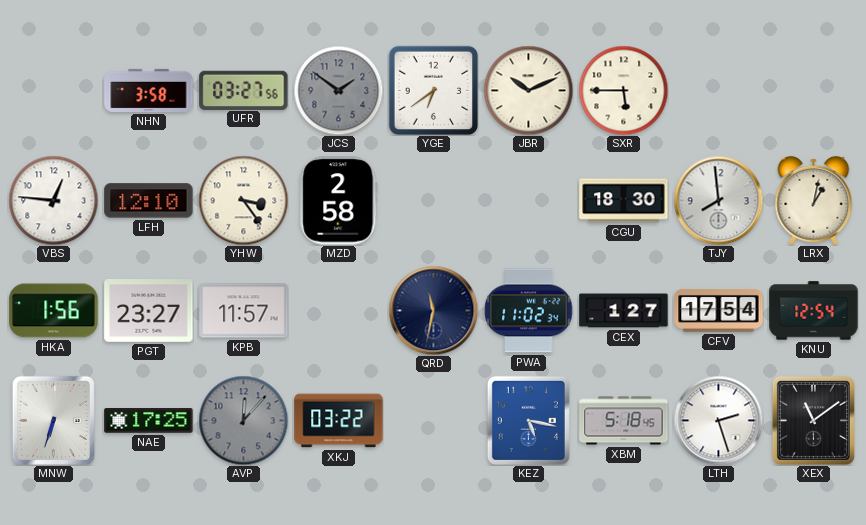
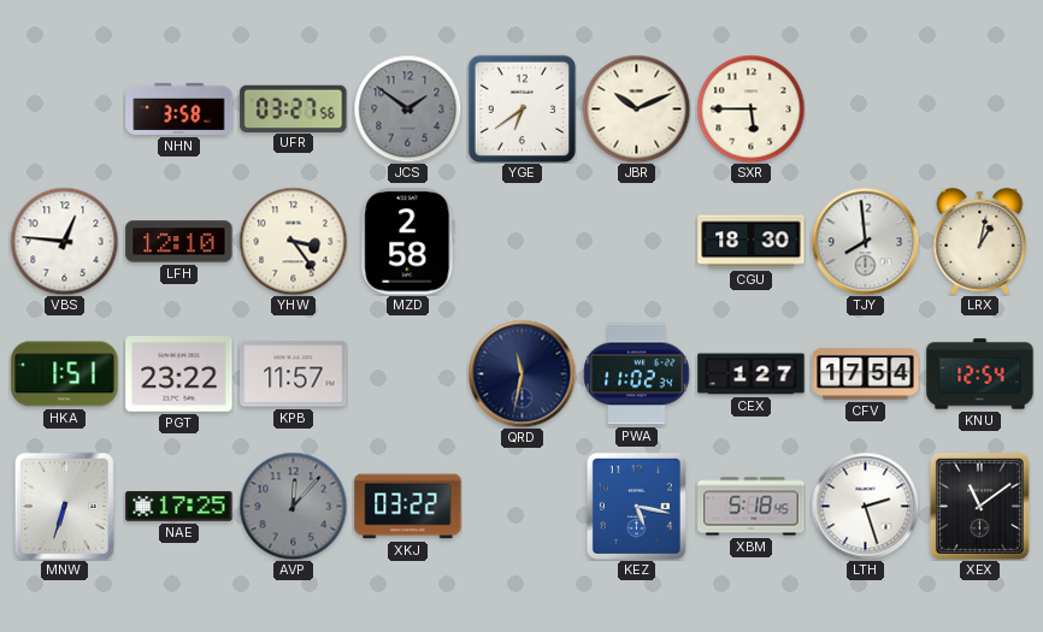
HKA: 1:56 -> 1:51 (65, 374)
PGT: 23:27 -> 23:22 (179, 374)
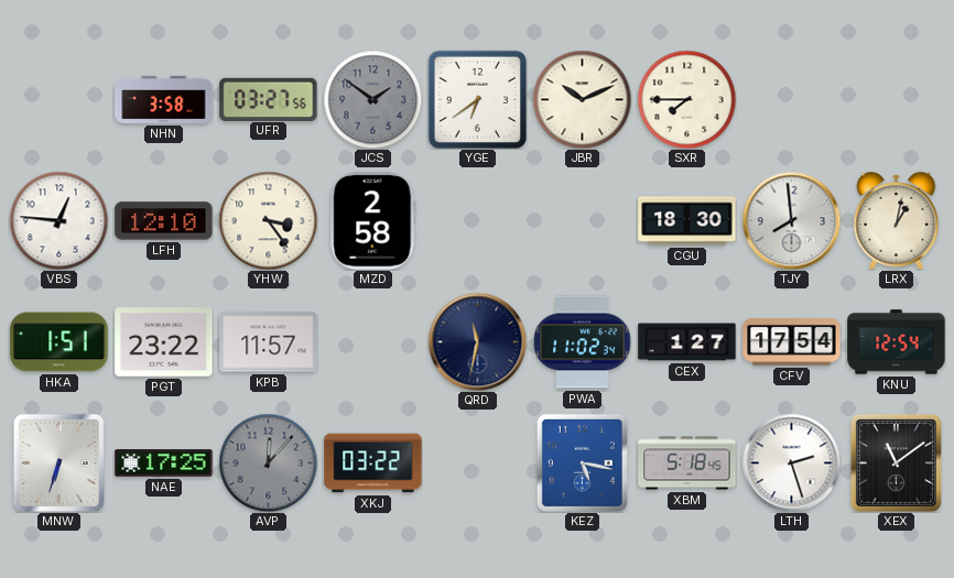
SXR: 5:45 -> 7:45 (686, 99)
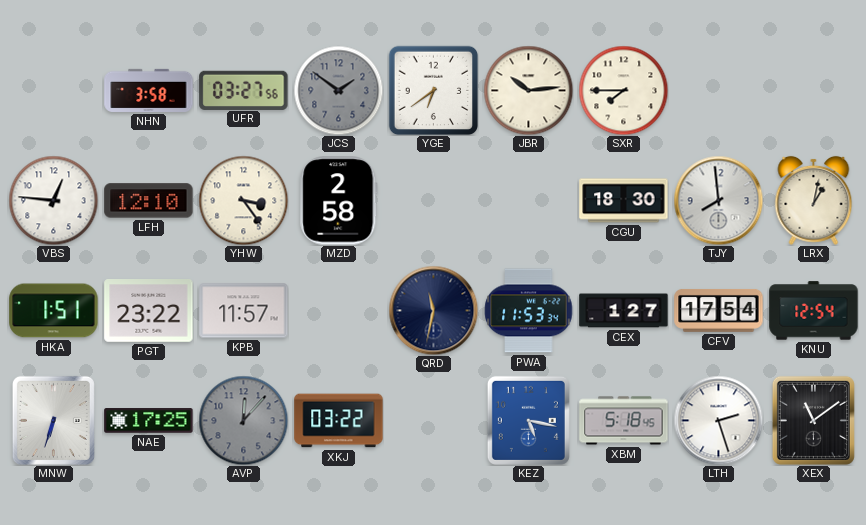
JBR: 10:11 -> 10:14 (528, 90)
PWA: 11:02 -> 11:53 (529, 311)
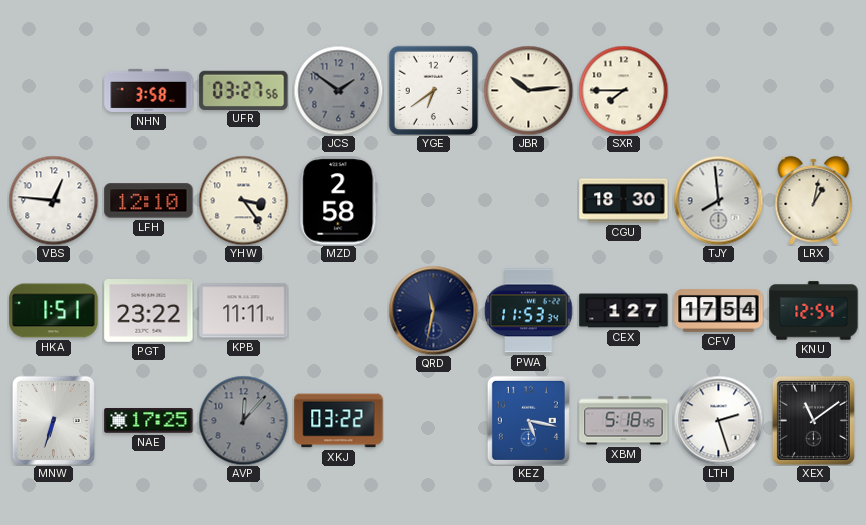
KPB: 11:57 -> 11:11 (244, 311)
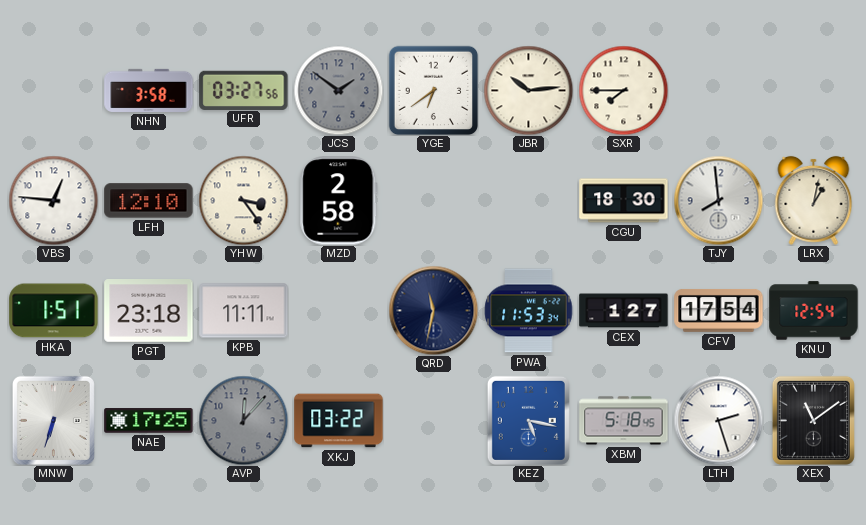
PGT: 23:22 -> 23:18 (149, 311)
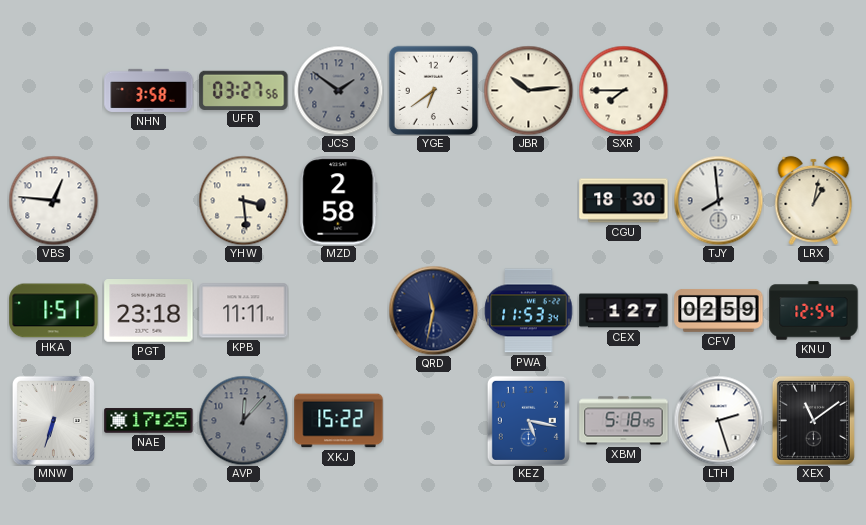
LFH: 12:10 -> none (149, 201)
YHW: 3:24 -> 3:29 (243, 200)
CFV: 17:54 -> 02:59 (719, 310)
XKJ: 03:22 -> 15:22 (339, 421)
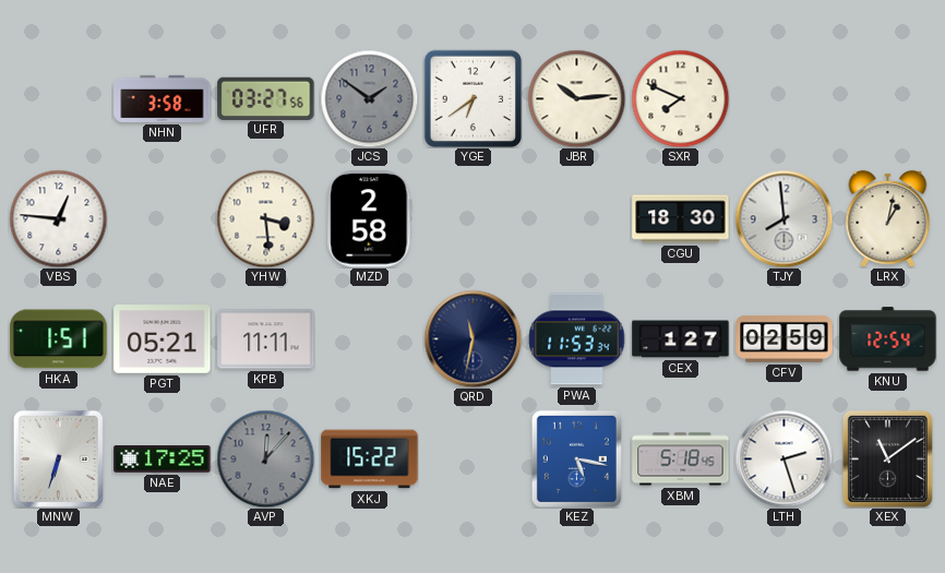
SXR: 7:45 -> 7:49 (680, 98)
PGT: 23:18 -> 05:21 (163, 339)
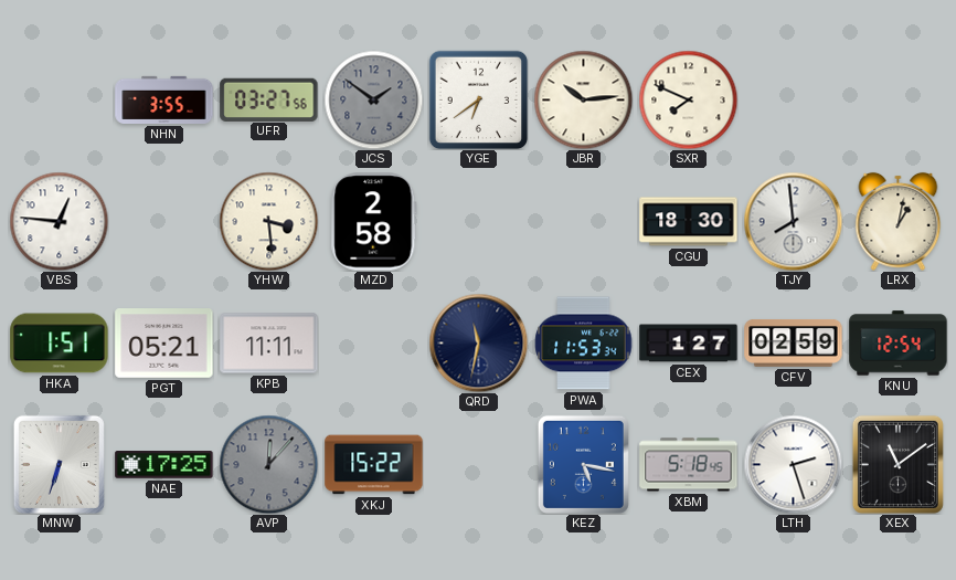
NHN: 3:58 -> 3:55 (164, 99)
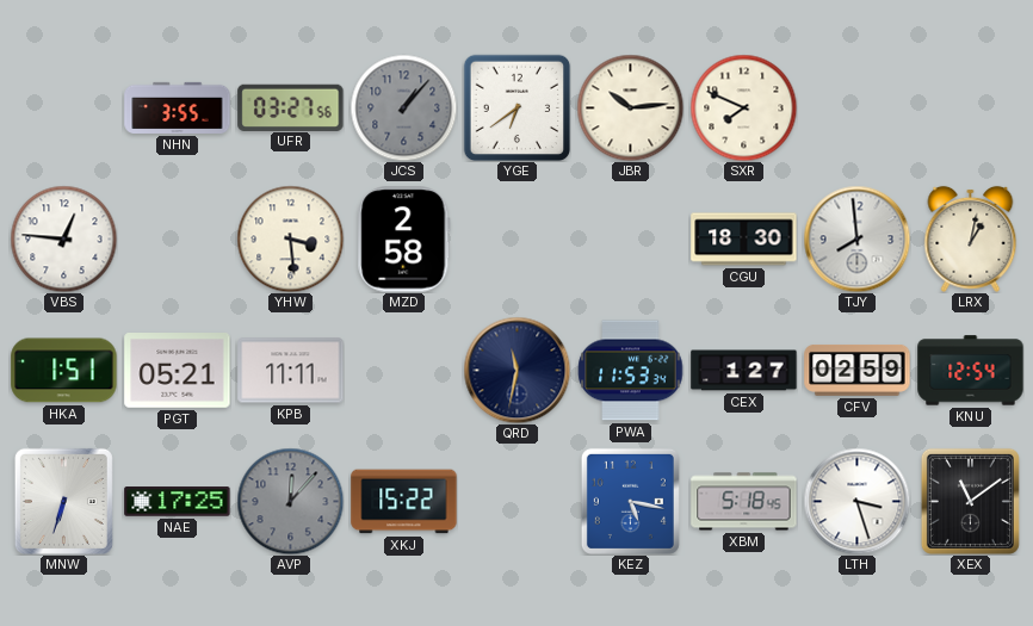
JCS: 1:51 -> 1:07 (403, 107)
LTH: 2:27 -> 3:27 (856, 501)
